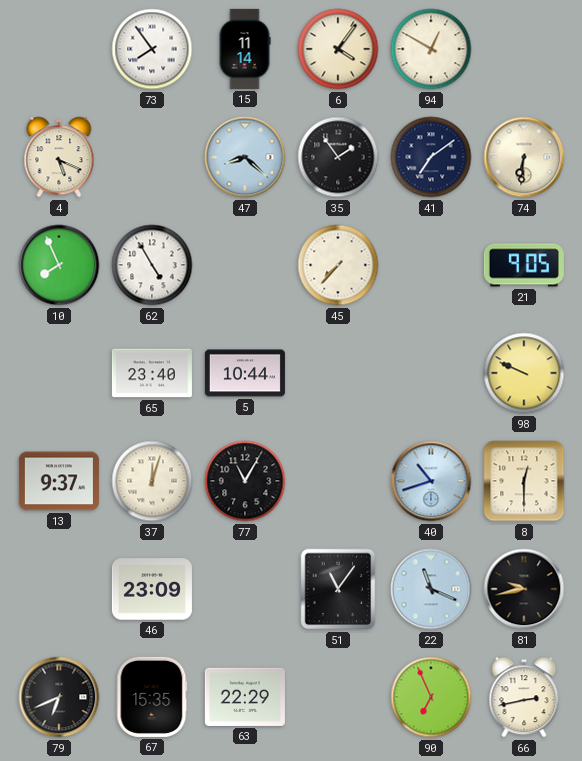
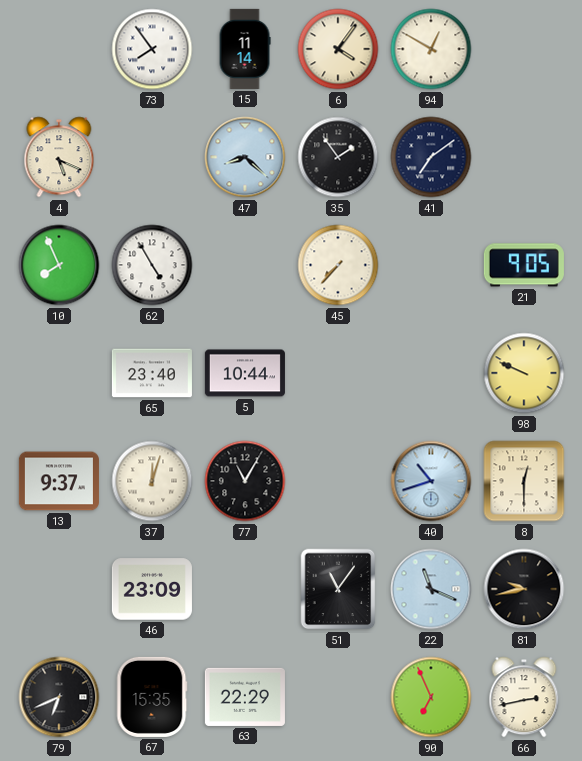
74: 6:31 -> none (524, 157)
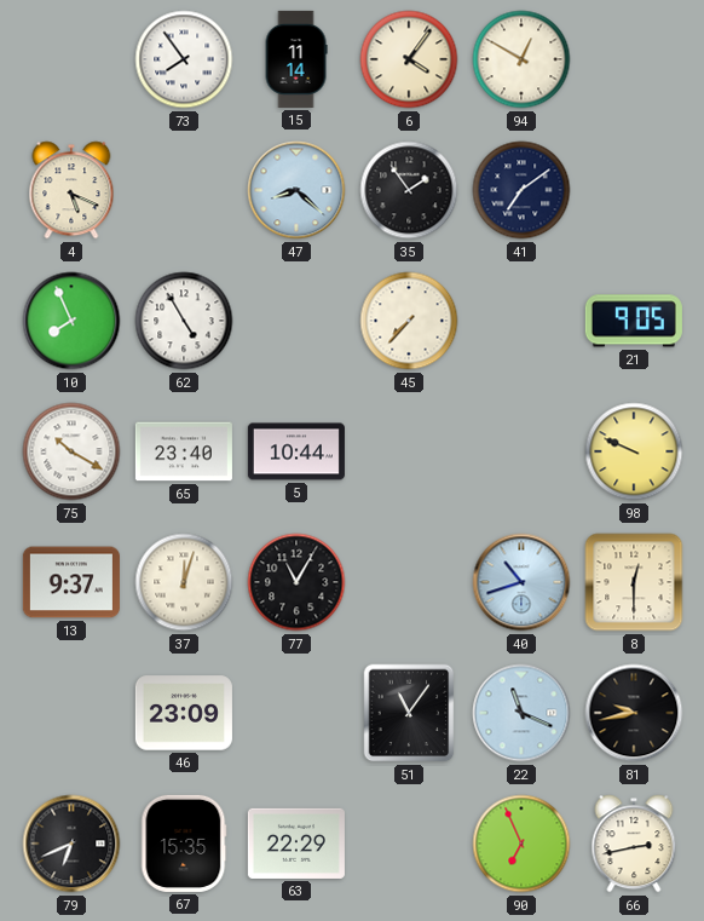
75: none -> 10:20 (71, 451)
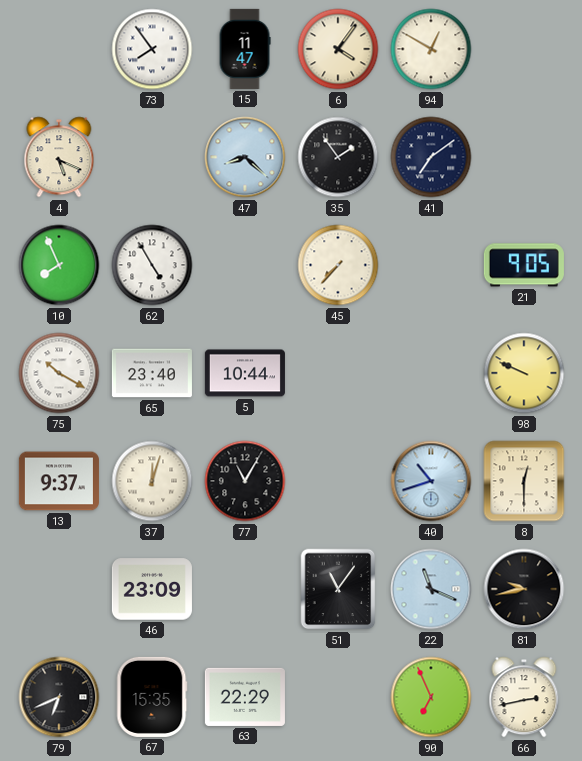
15: 11:14 -> 11:47 (245, 49)
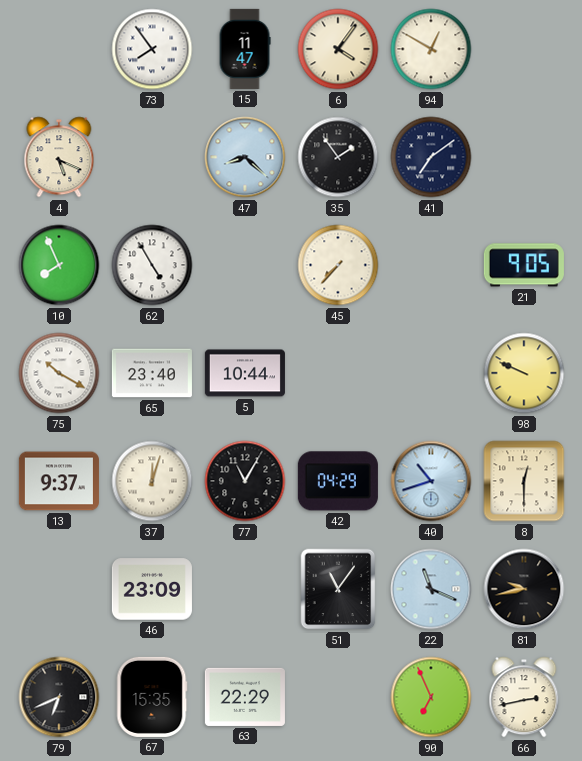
42: none -> 04:29 (338, 481)
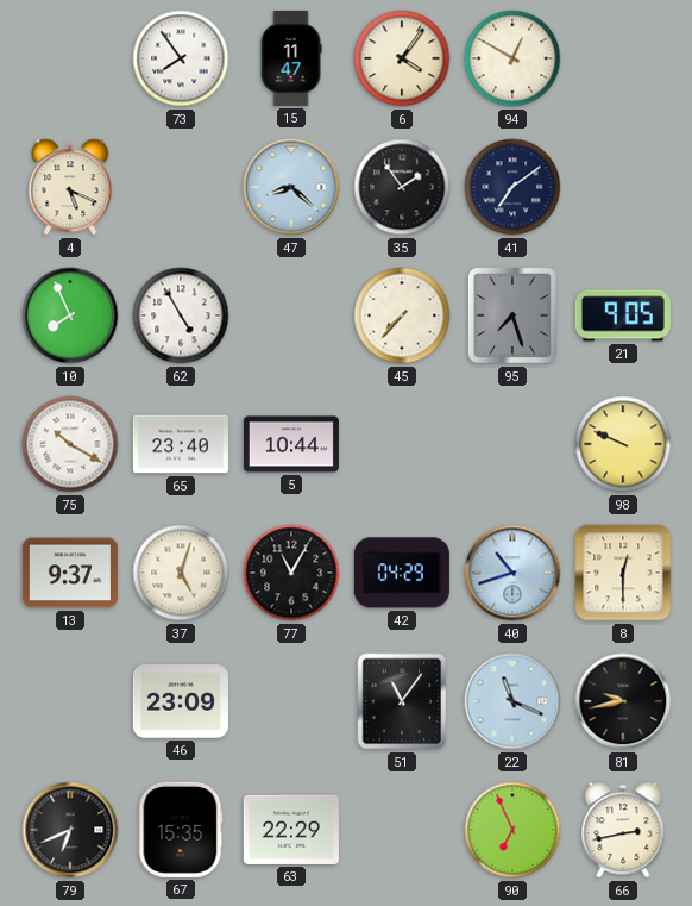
95: none -> 7:27 (512, 315)
37: 12:03 -> 5:03 (181, 573)
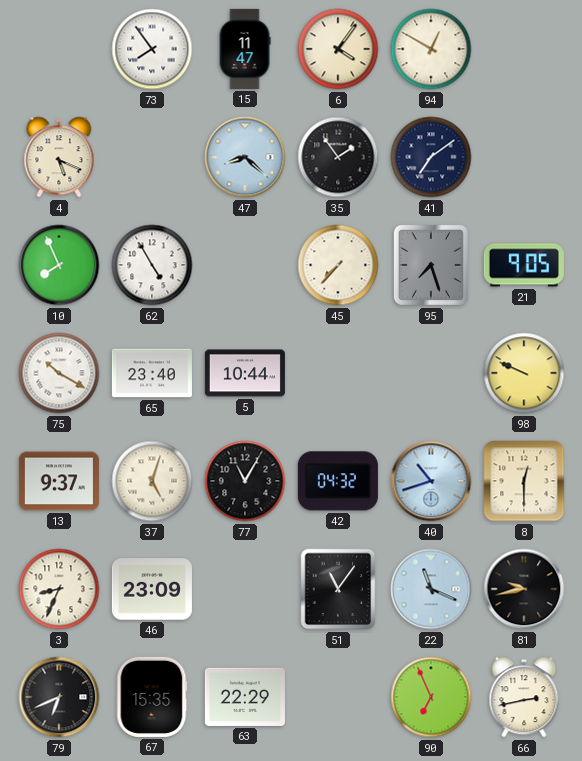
42: 04:29 -> 04:32 (338, 481)
3: none -> 8:34 (59, 589)
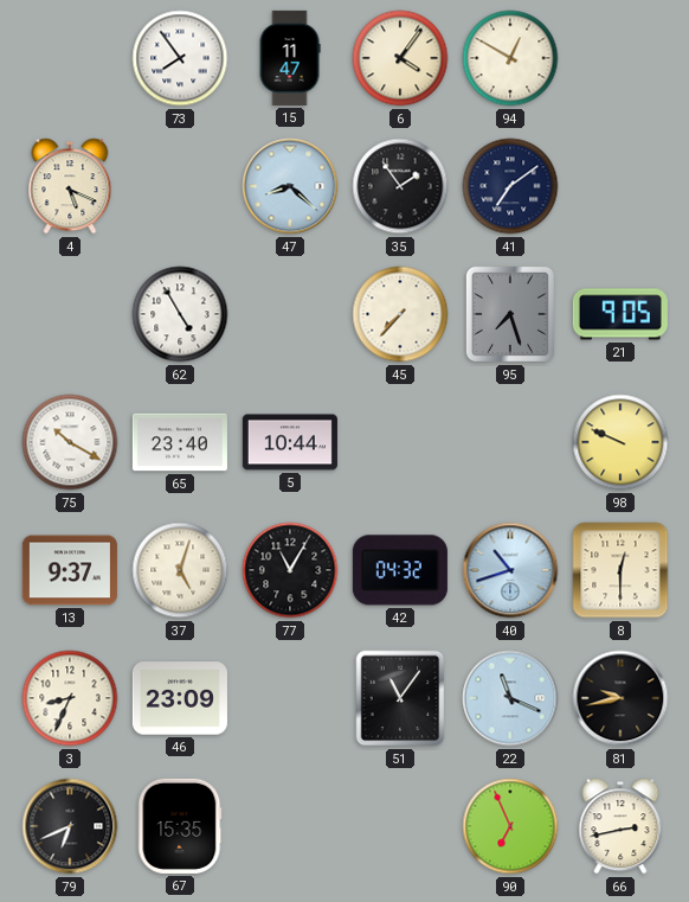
10: 7:56 -> none (59, 265)
63: 22:29 -> none (245, 697)
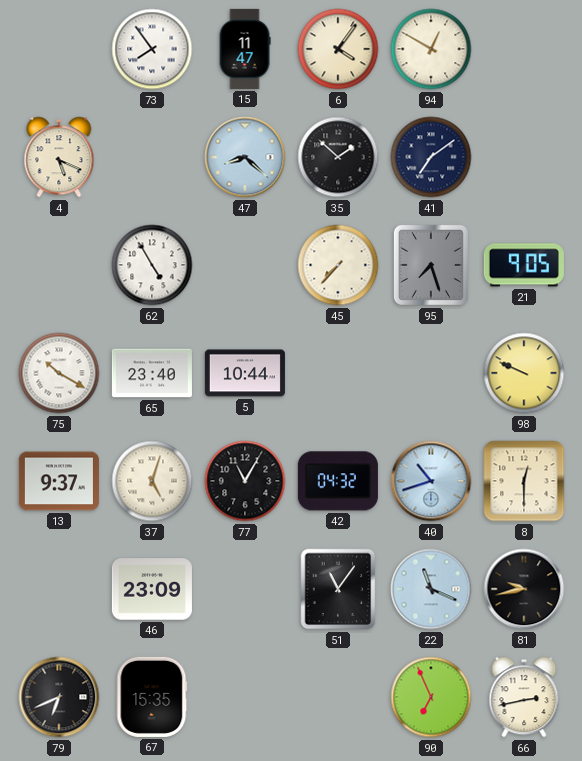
35: 1:54 -> 1:52 (338, 157)
3: 8:34 -> none (70, 698)
